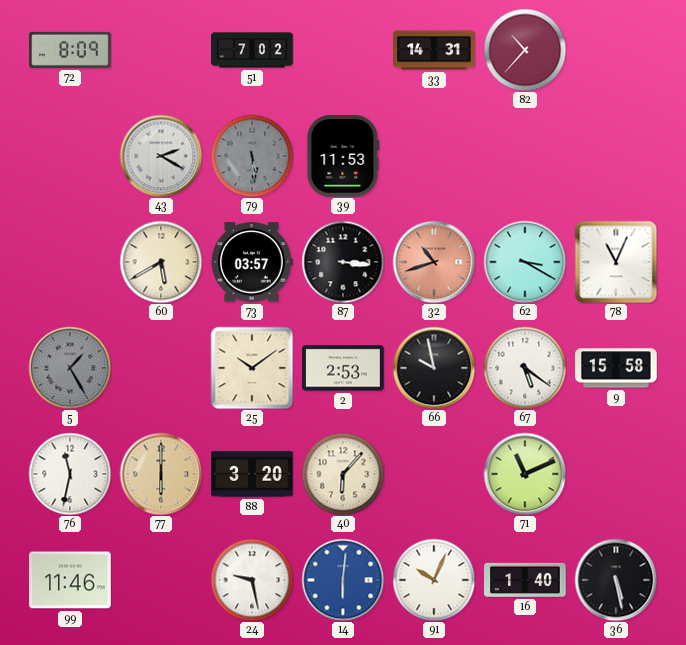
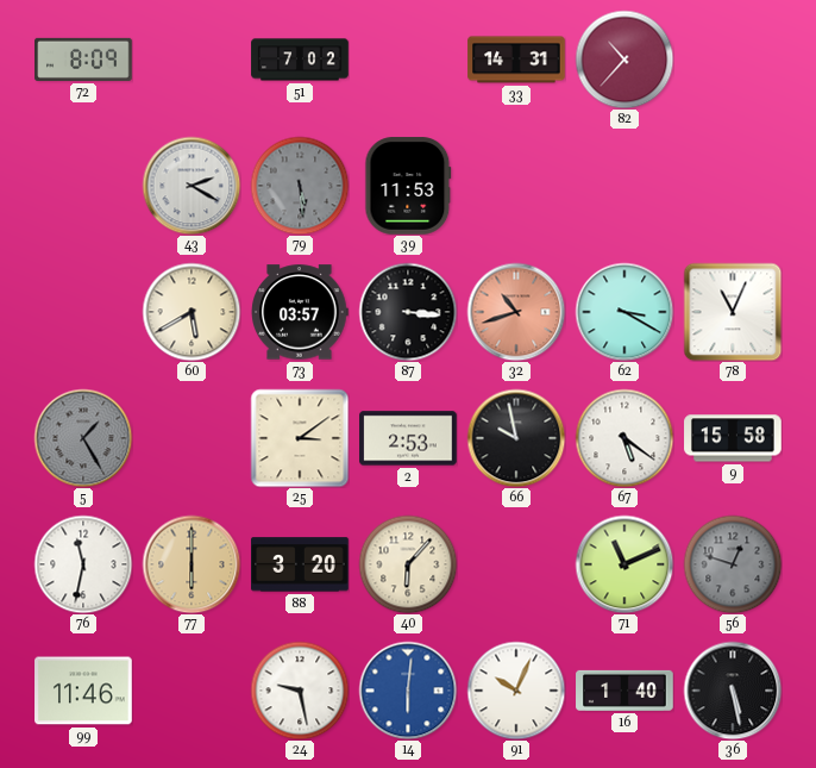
25: 10:09 -> 3:09 (300, 438)
56: none -> 12:48 (733, 564)
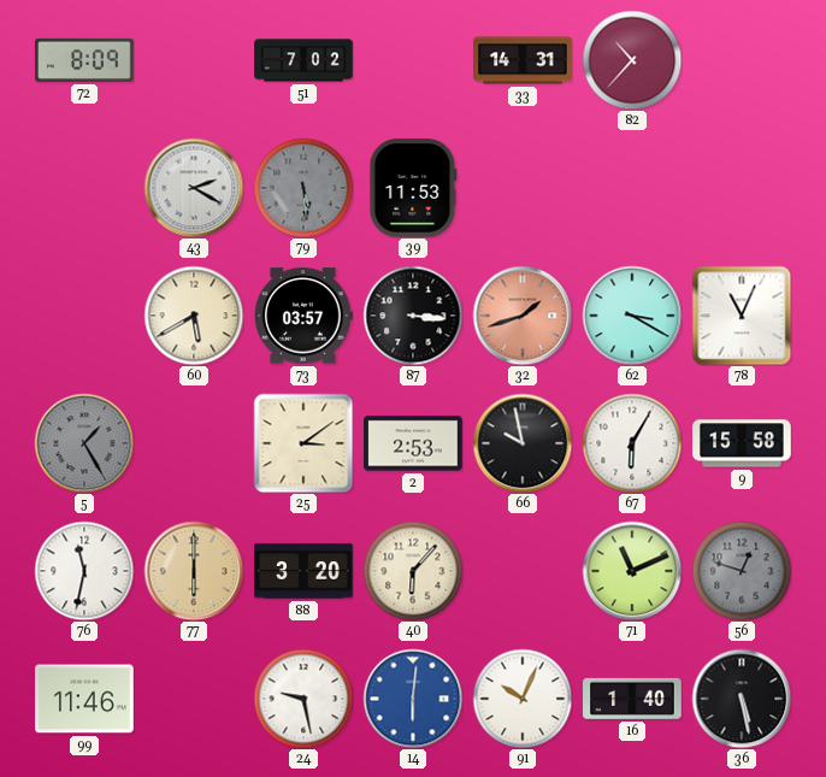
32: 10:42 -> 1:42 (523, 316)
67: 5:21 -> 6:05 (632, 443)
